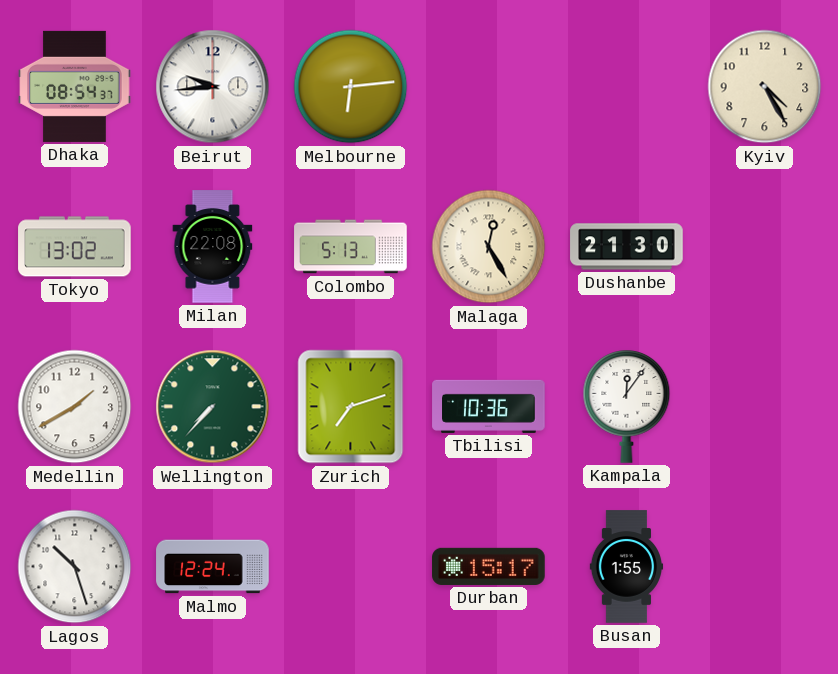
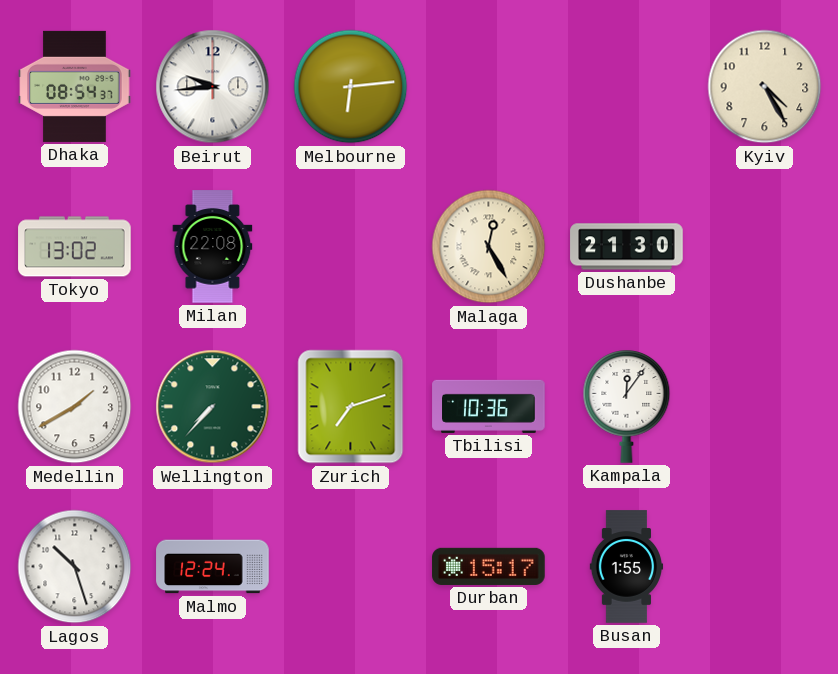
Colombo: 5:13 -> none (351, 247)
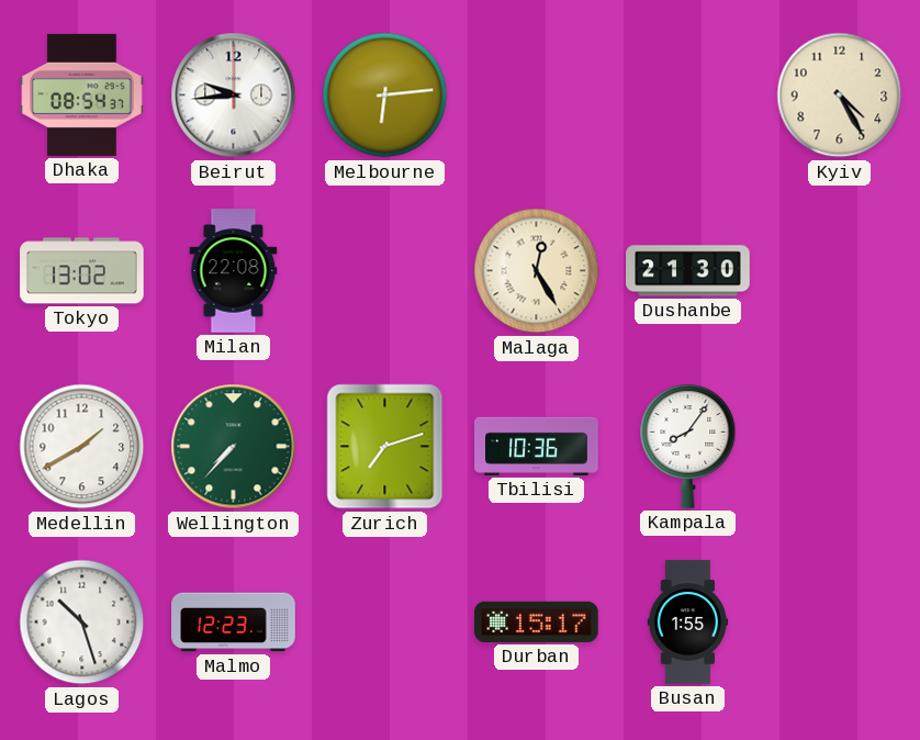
Kampala: 12:06 -> 8:06 (688, 447)
Malmo: 12:24 -> 12:23 (234, 623)
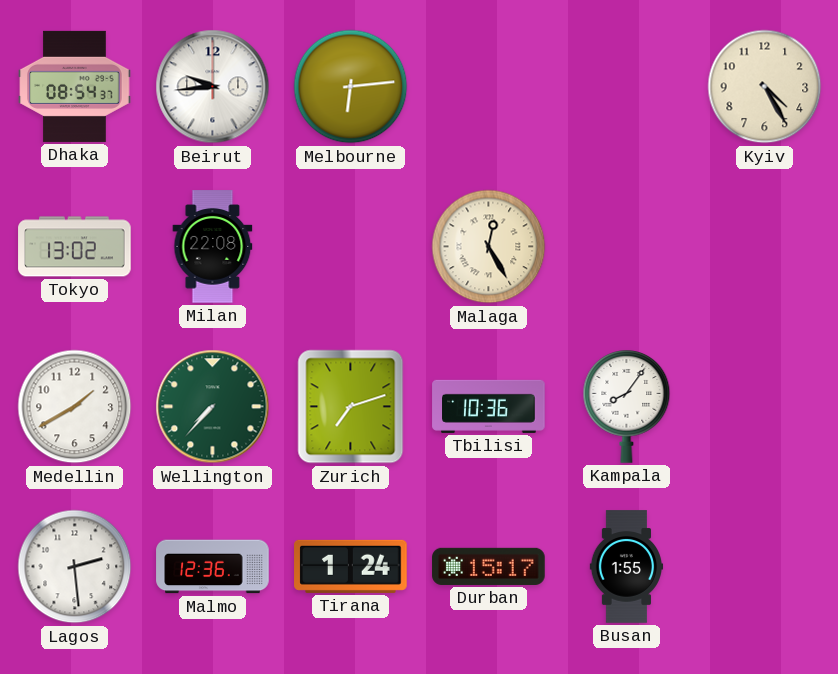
Dushanbe: 21:30 -> none (688, 271)
Lagos: 10:27 -> 2:29 (75, 567)
Malmo: 12:23 -> 12:36 (213, 567)
Tirana: none -> 1:24 (351, 566)
